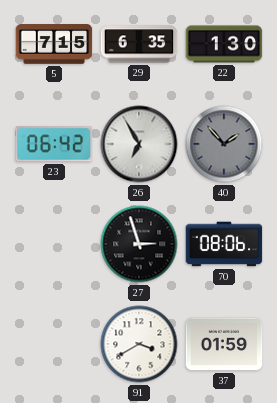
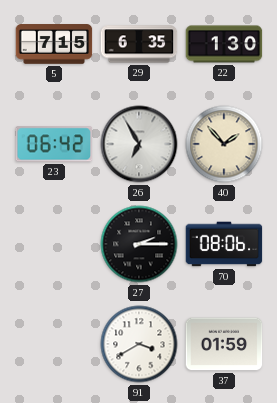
40 dial: grey -> cream (224, 144)
27: 2:57 -> 2:15 (139, 244)
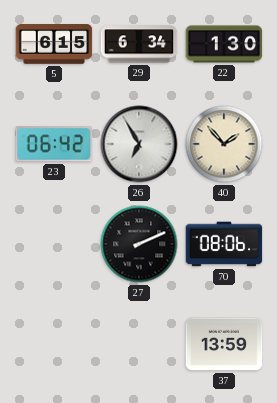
5: 7:15 -> 6:15 (54, 44)
29: 6:35 -> 6:34 (139, 44)
27: 2:15 -> 2:11 (139, 244)
91: 3:40 -> none (139, 344)
37: 01:59 -> 13:59 (224, 344)
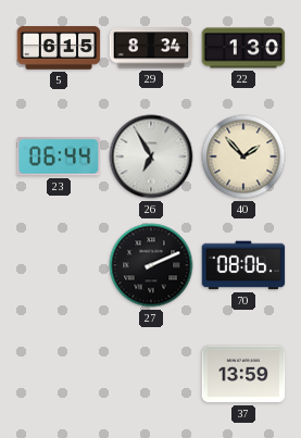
29: 6:34 -> 8:34 (151, 48)
23: 06:42 -> 06:44 (59, 157)
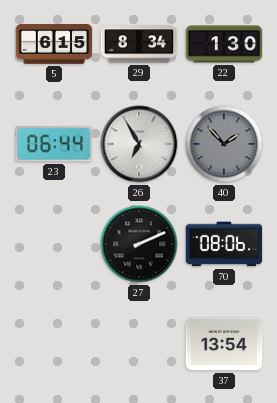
40 dial: cream -> grey (224, 144)
37: 13:59 -> 13:54 (224, 344)
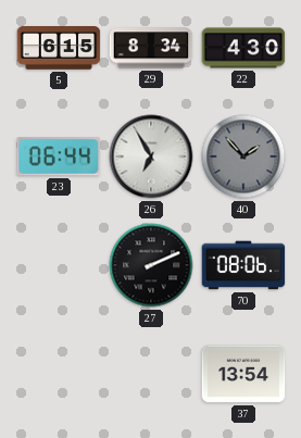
22: 1:30 -> 4:30 (243, 48)
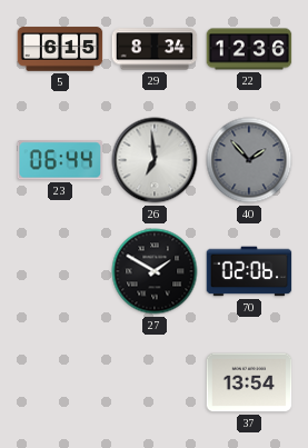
22: 4:30 -> 12:36 (249, 49)
26: 6:55 -> 6:59 (155, 160)
27: 2:11 -> 1:50 (155, 271)
70: 08:06 -> 02:06 (249, 271)
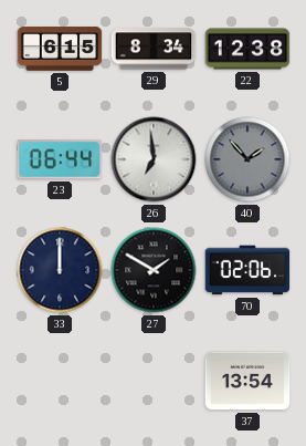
22: 12:36 -> 12:38 (247, 49)
33: none -> 12:00 (60, 270)
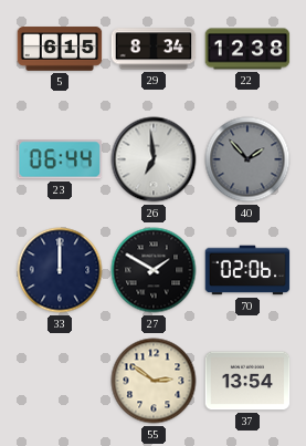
55: none -> 2:51 (154, 381)
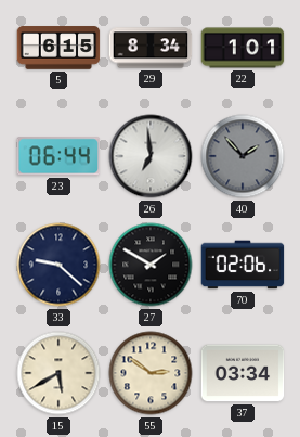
22: 12:38 -> 1:01 (243, 48)
33: 12:00 -> 9:22 (58, 265)
15: none -> 5:40 (58, 373)
37: 13:54 -> 03:34 (243, 373)
